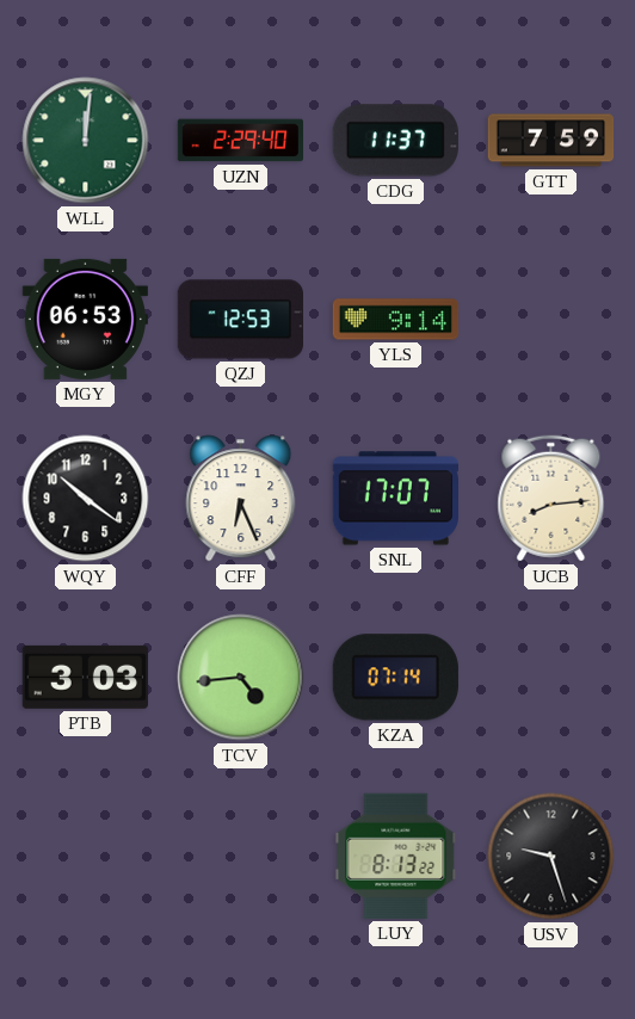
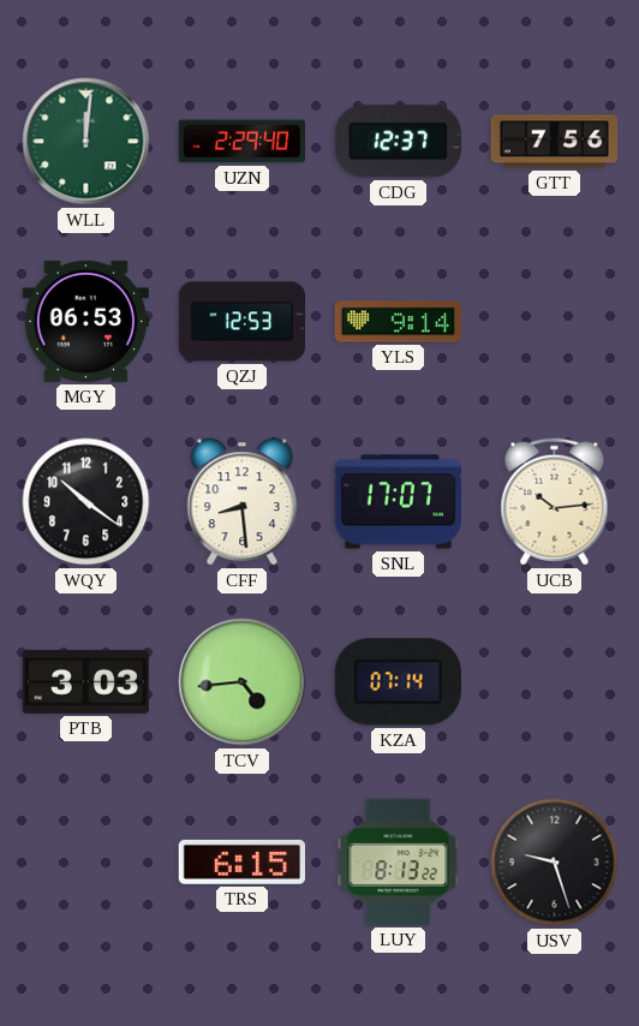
CDG: 11:37 -> 12:37 (398, 142)
GTT: 7:59 -> 7:56 (555, 142)
CFF: 6:26 -> 8:29 (243, 502)
UCB: 8:14 -> 10:14 (555, 502)
TRS: none -> 6:15 (241, 861)
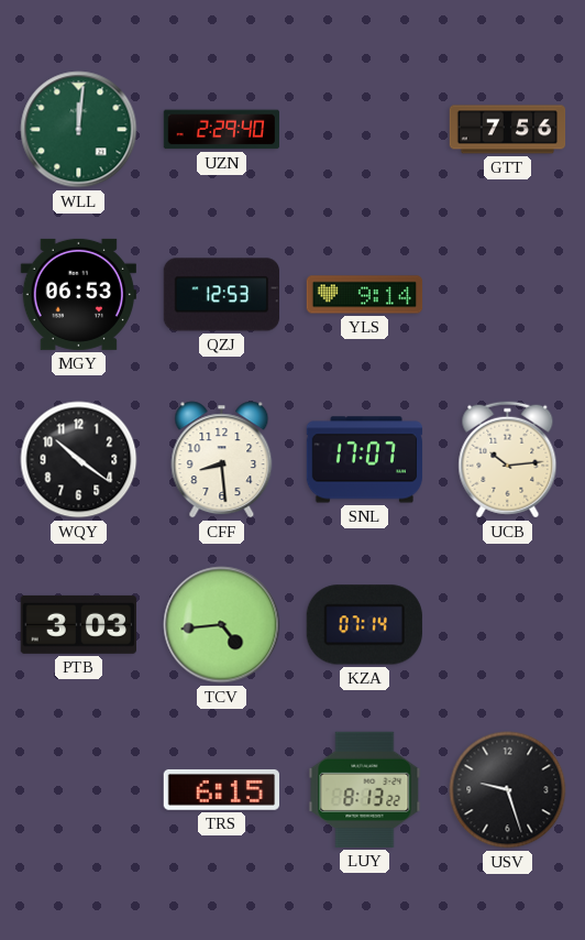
CDG: 12:37 -> none (398, 142)
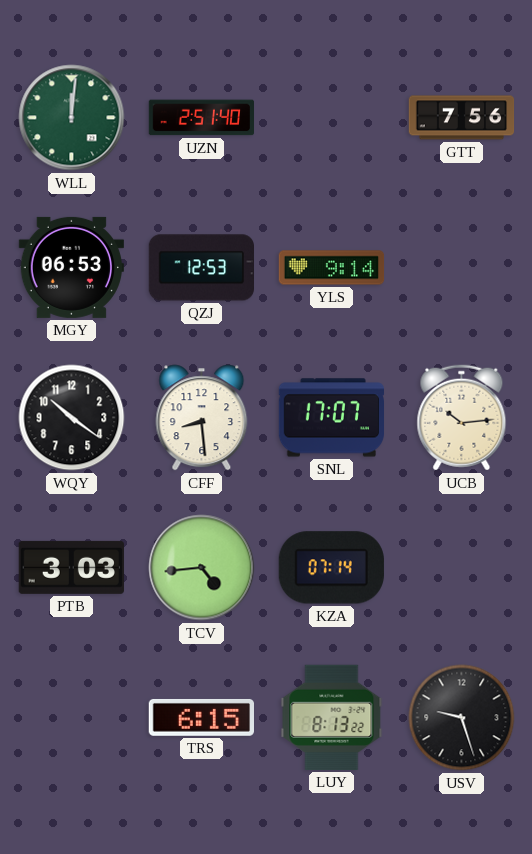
UZN: 2:29 -> 2:51 (201, 118)
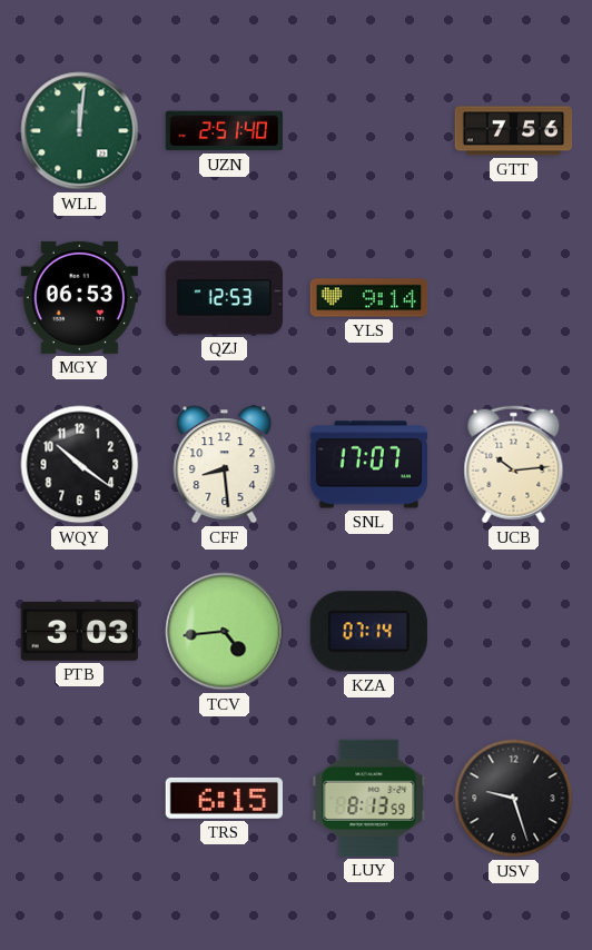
LUY: 8:13:22 -> 8:13:59 (369, 798)
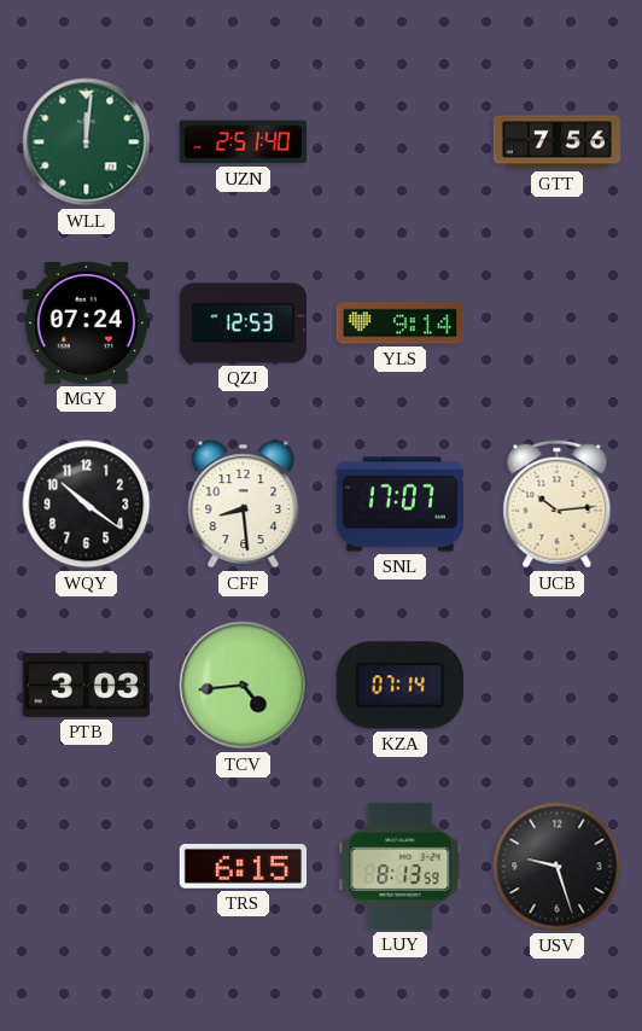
MGY: 06:53 -> 07:24 (86, 322)
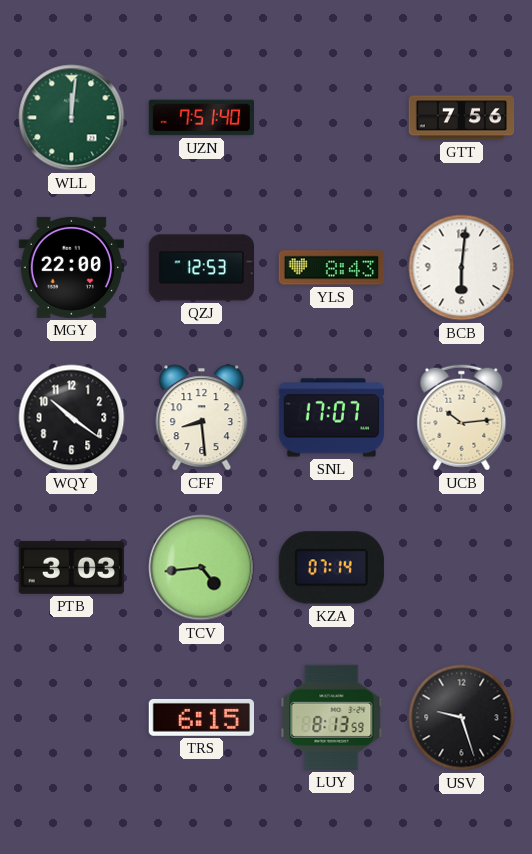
UZN: 2:51 -> 7:51 (201, 118)
MGY: 07:24 -> 22:00 (71, 267)
YLS: 9:14 -> 8:43 (332, 268)
BCB: none -> 6:01 (462, 268)
